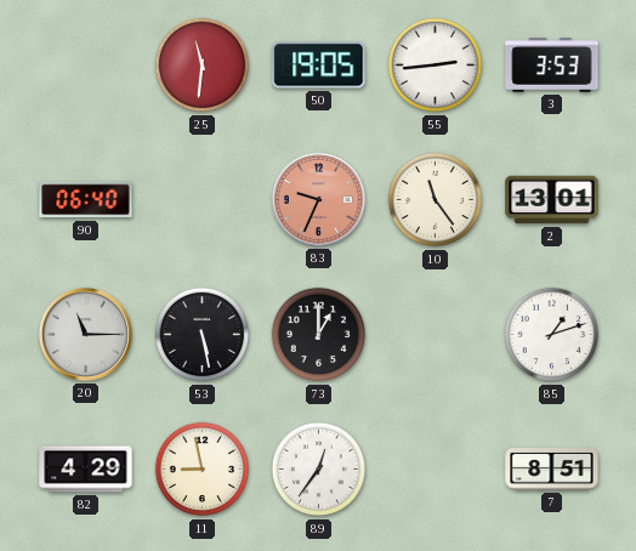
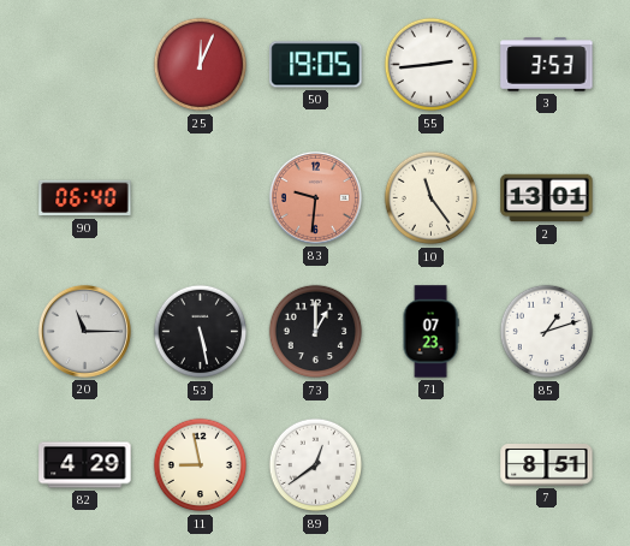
25: 11:31 -> 12:04 (201, 65)
83: 9:34 -> 9:31 (315, 197)
71: none -> 07:23 (430, 332)
89: 12:36 -> 12:39 (316, 465)
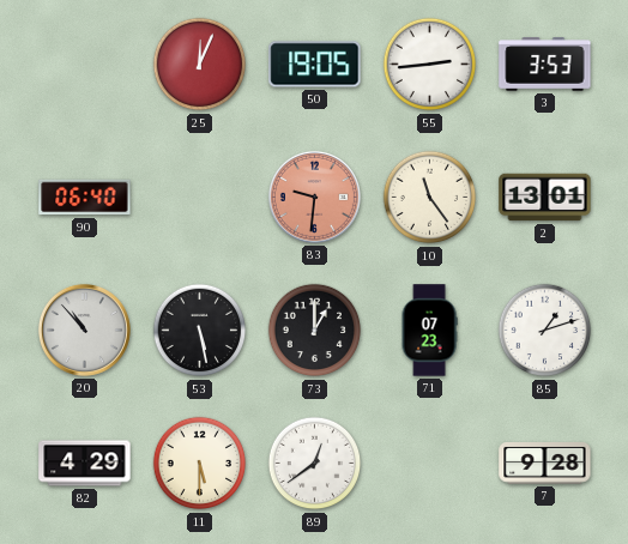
20: 11:15 -> 10:53 (84, 330)
11: 8:58 -> 5:30 (200, 464)
7: 8:51 -> 9:28 (545, 464)
